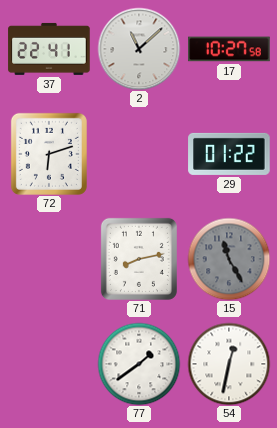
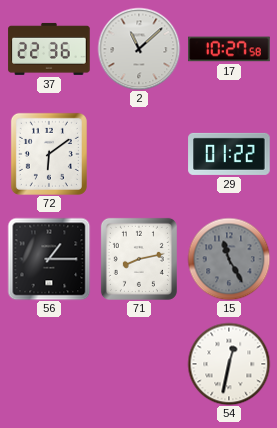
37: 22:41 -> 22:36 (49, 49)
72: 6:12 -> 6:09 (49, 154)
56: none -> 1:15 (49, 259)
77: 1:39 -> none (139, 364)
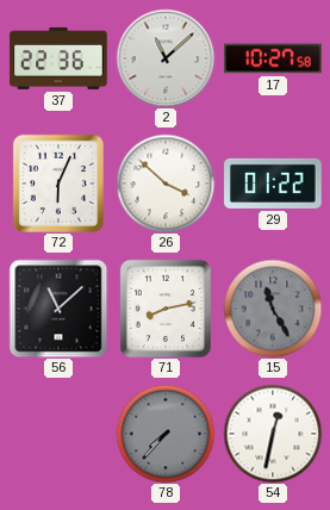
72: 6:09 -> 6:04 (58, 184)
26: none -> 3:52 (166, 184)
56: 1:15 -> 11:08 (58, 309)
78: none -> 7:37 (166, 434)
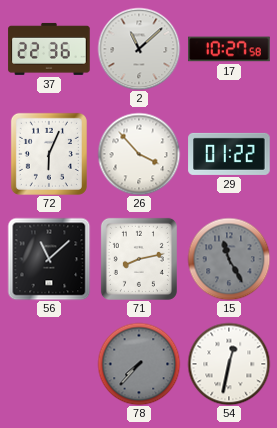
26: 3:52 -> 3:53 (139, 154)
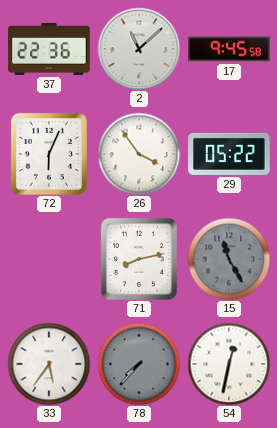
17: 10:27 -> 9:45 (229, 49)
26: 3:53 -> 3:54 (139, 154)
29: 01:22 -> 05:22 (229, 154)
56: 11:08 -> none (49, 259)
33: none -> 5:36 (49, 364)
